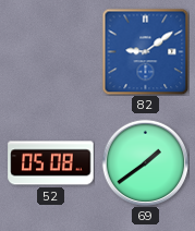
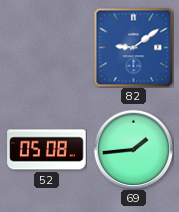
69: 1:39 -> 1:44 (133, 149)
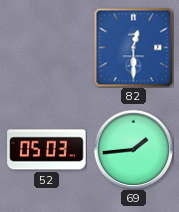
82: 9:09 -> 12:30 (133, 47)
52: 05:08 -> 05:03 (47, 150)
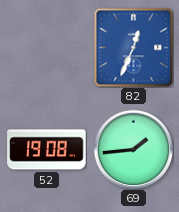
82: 12:30 -> 12:34 (133, 47)
52: 05:03 -> 19:08 (47, 150)
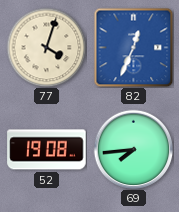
77: none -> 4:03 (46, 47)
69: 1:44 -> 7:44 (133, 149)
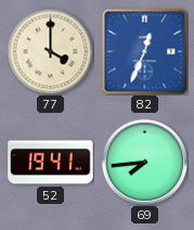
77: 4:03 -> 4:00 (50, 51)
52: 19:08 -> 19:41 (51, 163)
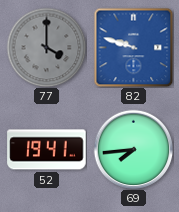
77 dial: cream -> grey (46, 47)
82: 12:34 -> 9:48 (133, 47)
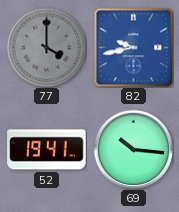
82: 9:48 -> 9:43 (133, 47)
69: 7:44 -> 10:16 (133, 149)
